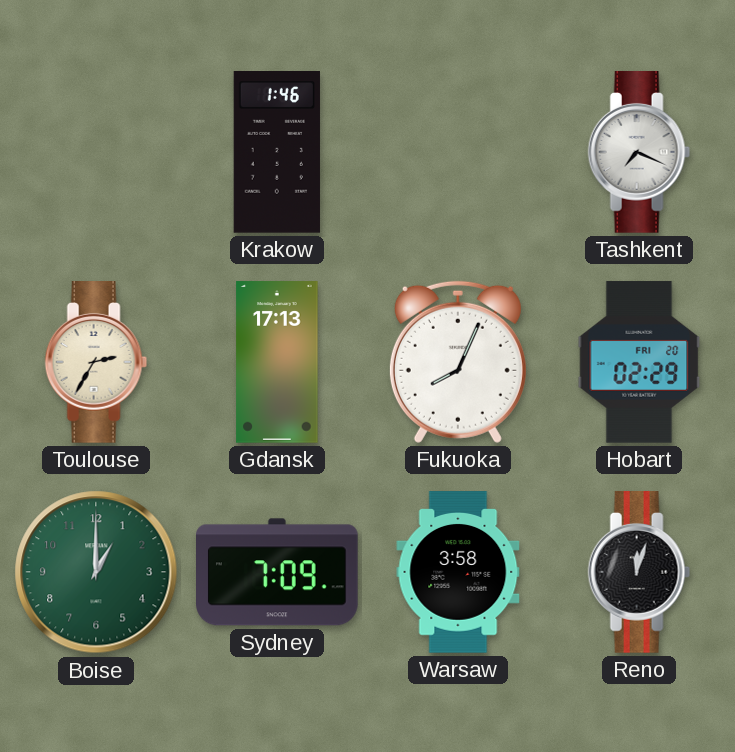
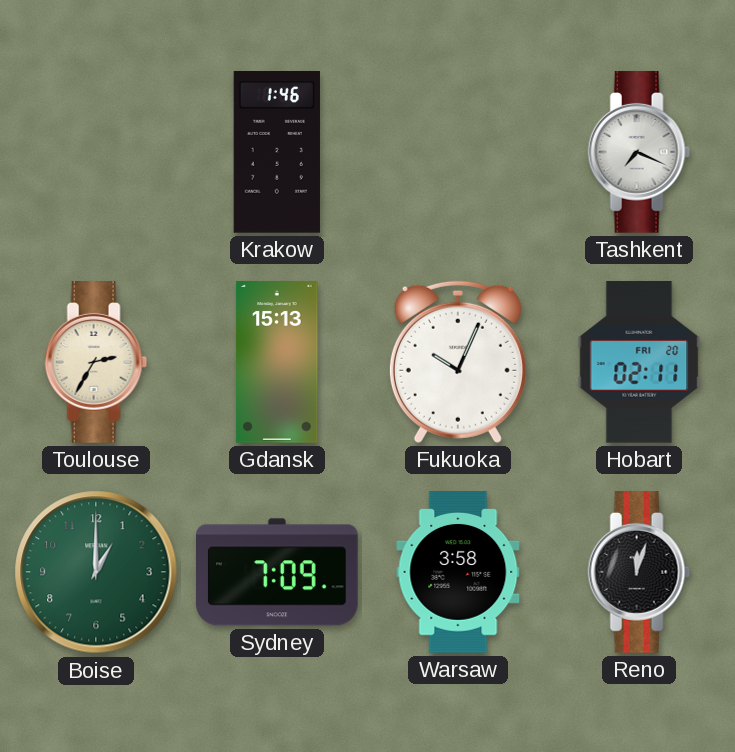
Gdansk: 17:13 -> 15:13 (277, 362)
Fukuoka: 8:04 -> 10:04 (458, 362)
Hobart: 02:29 -> 02:11 (639, 362)
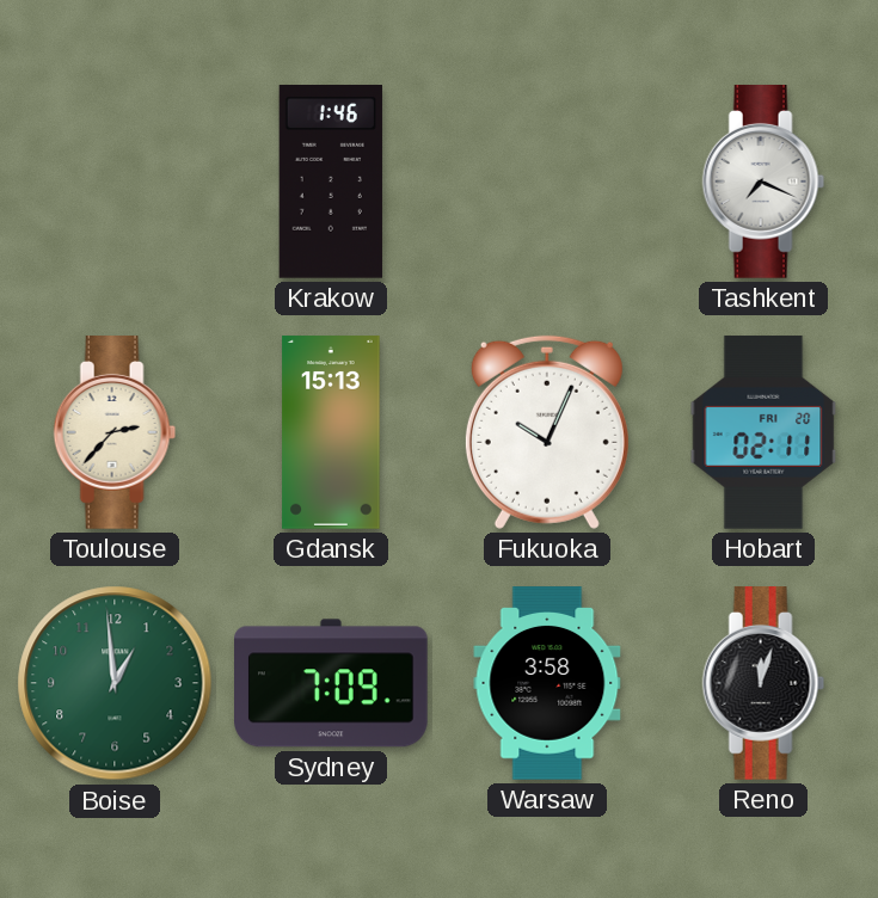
Toulouse: 2:35 -> 2:37 (115, 433)
Boise: 1:00 -> 12:59 (115, 683)
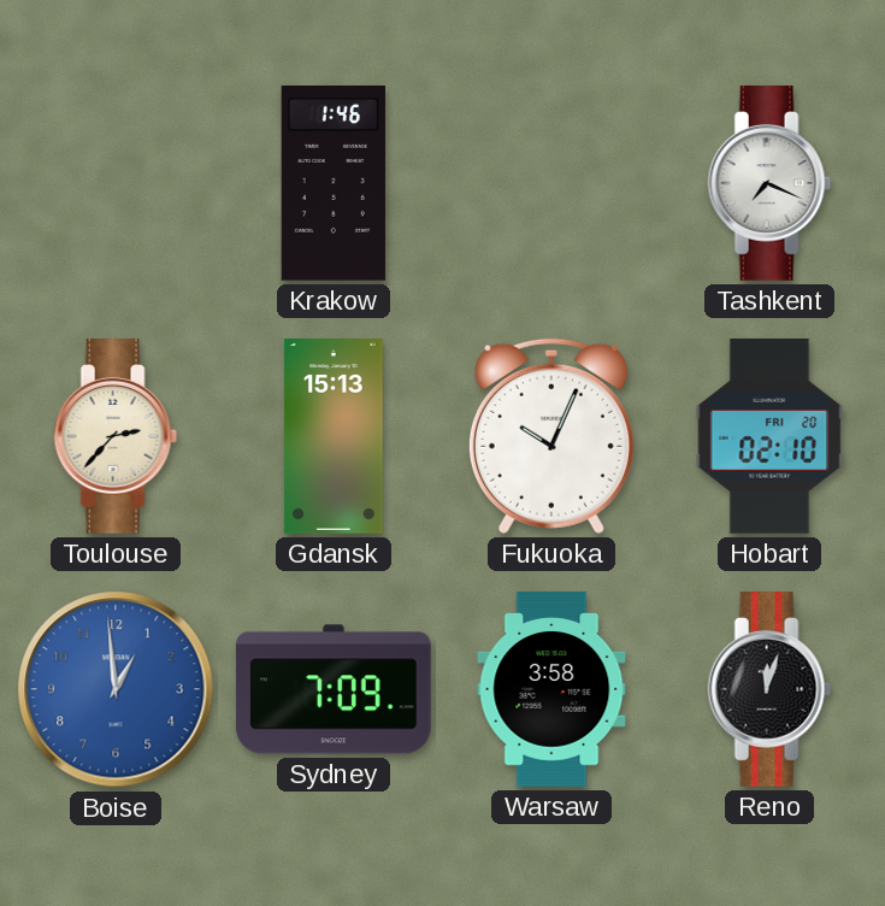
Hobart: 02:11 -> 02:10 (769, 436)
Boise dial: green -> blue (116, 689)
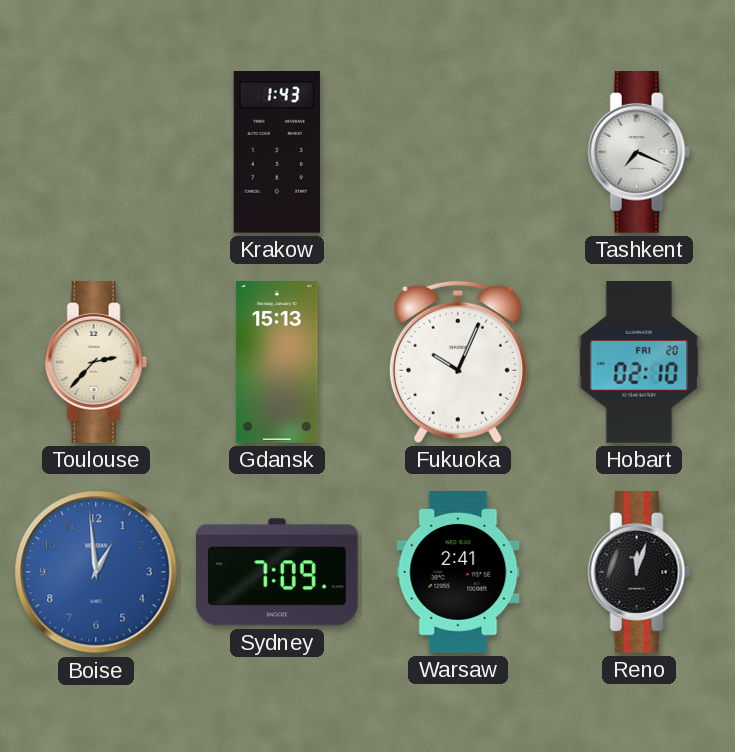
Krakow: 1:46 -> 1:43 (277, 153)
Warsaw: 3:58 -> 2:41 (458, 572)
